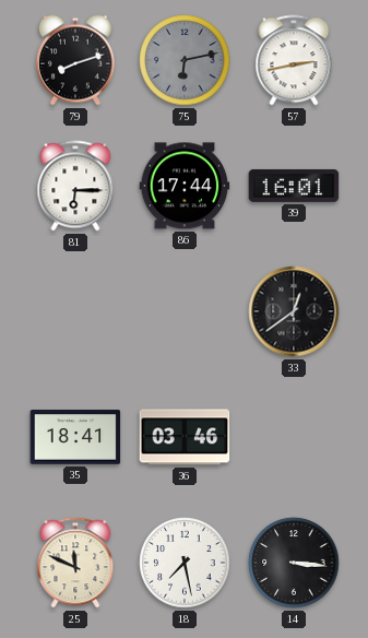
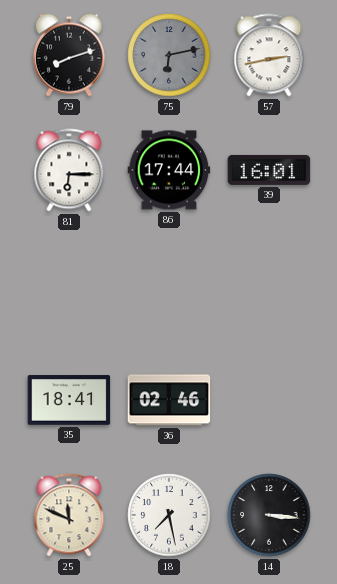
33: 12:39 -> none (294, 311)
36: 03:46 -> 02:46 (169, 400)
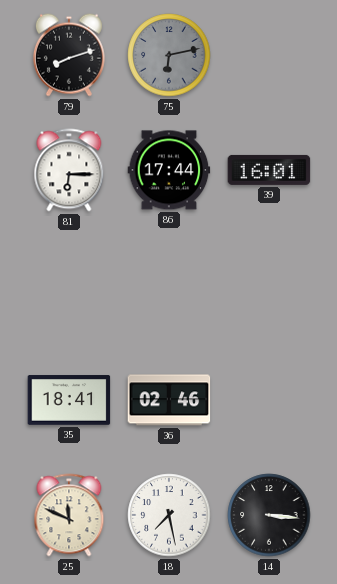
57: 2:43 -> none (269, 55)
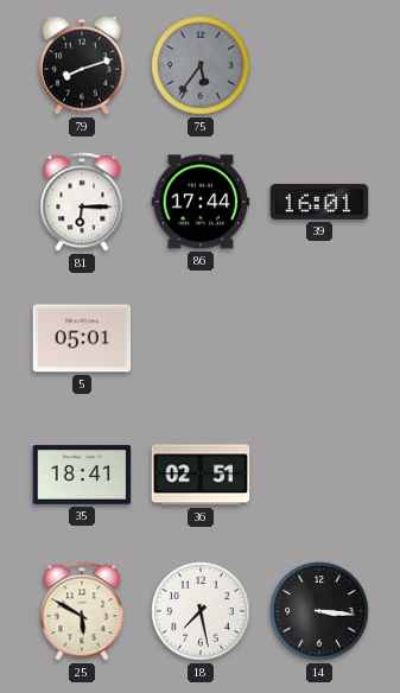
75: 6:13 -> 5:36 (201, 65)
5: none -> 05:01 (82, 338)
36: 02:46 -> 02:51 (201, 475)
25: 11:49 -> 5:50 (82, 611)
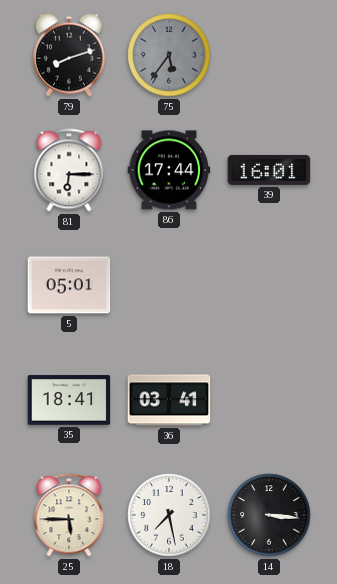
36: 02:51 -> 03:41 (169, 400)
25: 5:50 -> 5:45 (69, 515)
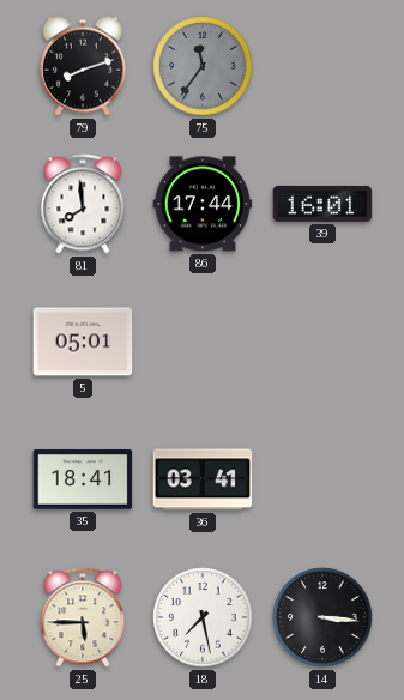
75: 5:36 -> 11:36 (203, 66)
81: 6:15 -> 7:59 (83, 204)
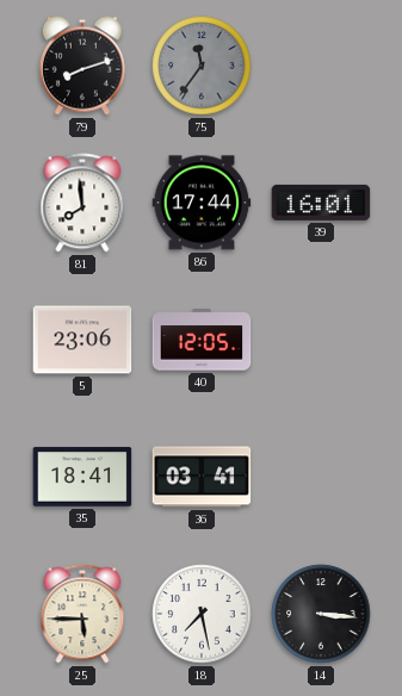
5: 05:01 -> 23:06 (82, 340)
40: none -> 12:05 (202, 340)
